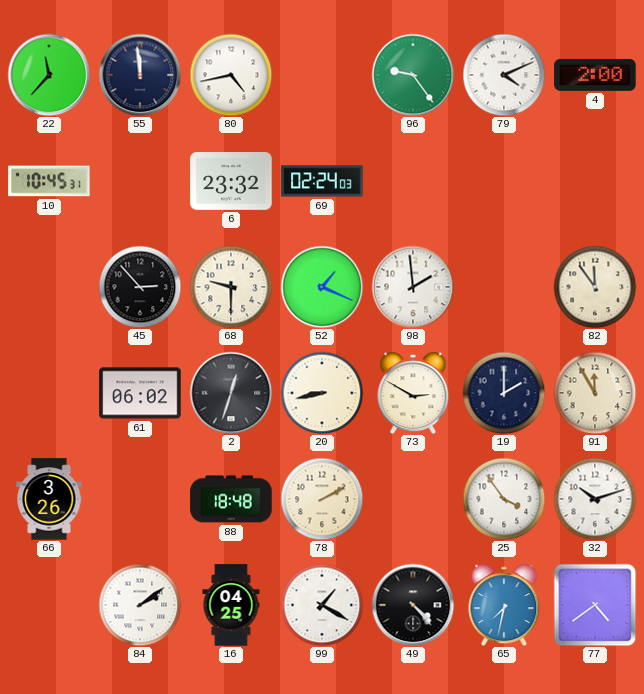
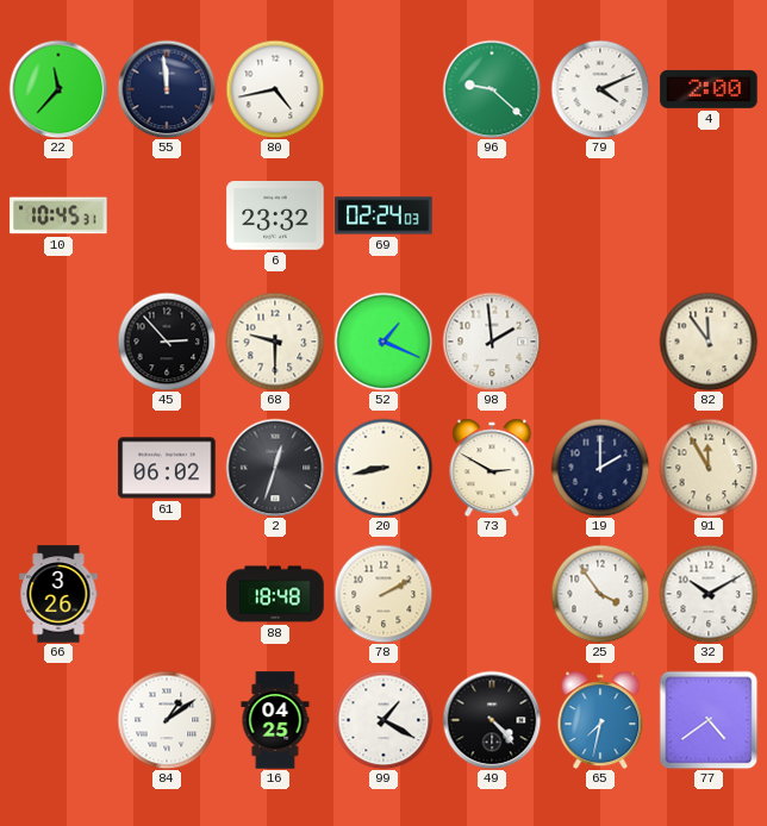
96: 9:24 -> 9:22 (492, 89)
32: 10:12 -> 10:10 (709, 594)
84: 2:09 -> 1:09 (167, 720)
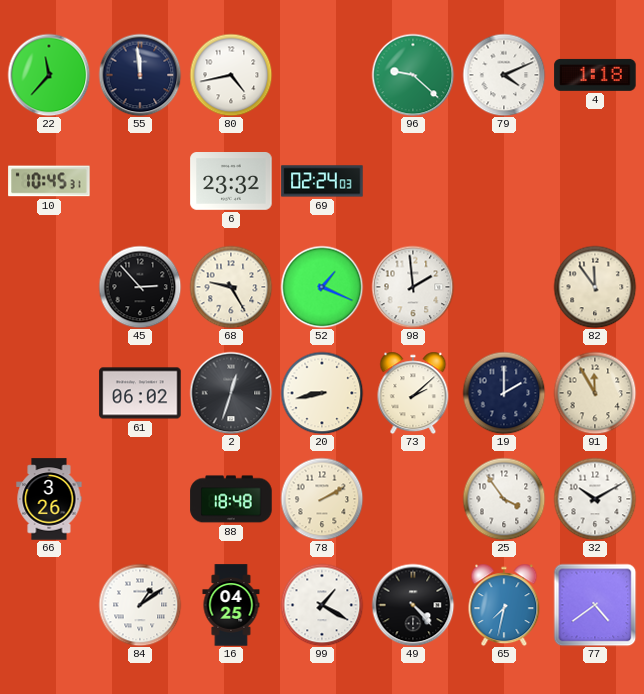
4: 2:00 -> 1:18 (595, 75)
68: 9:30 -> 9:25 (231, 287)
73: 2:50 -> 2:08 (413, 393)
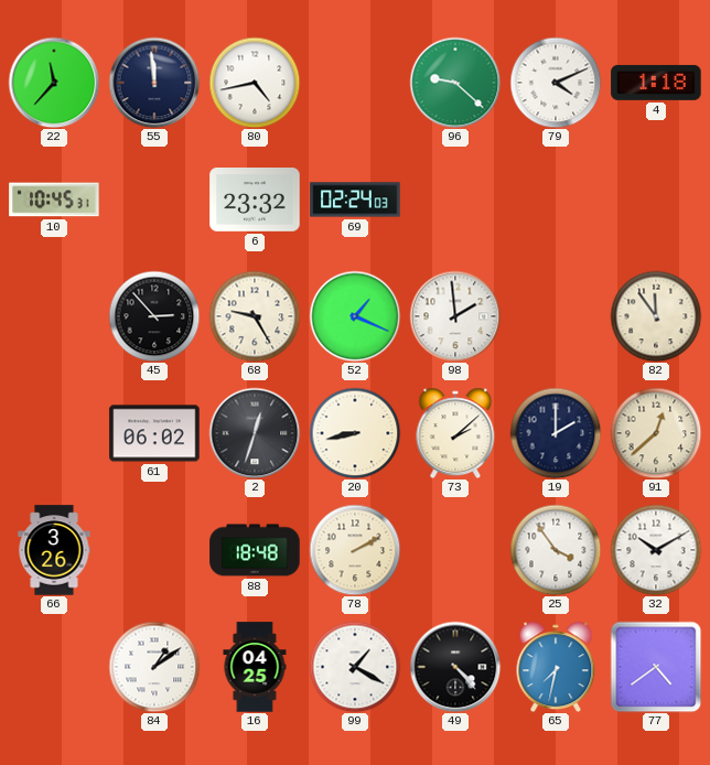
91: 11:55 -> 12:38 (656, 433)
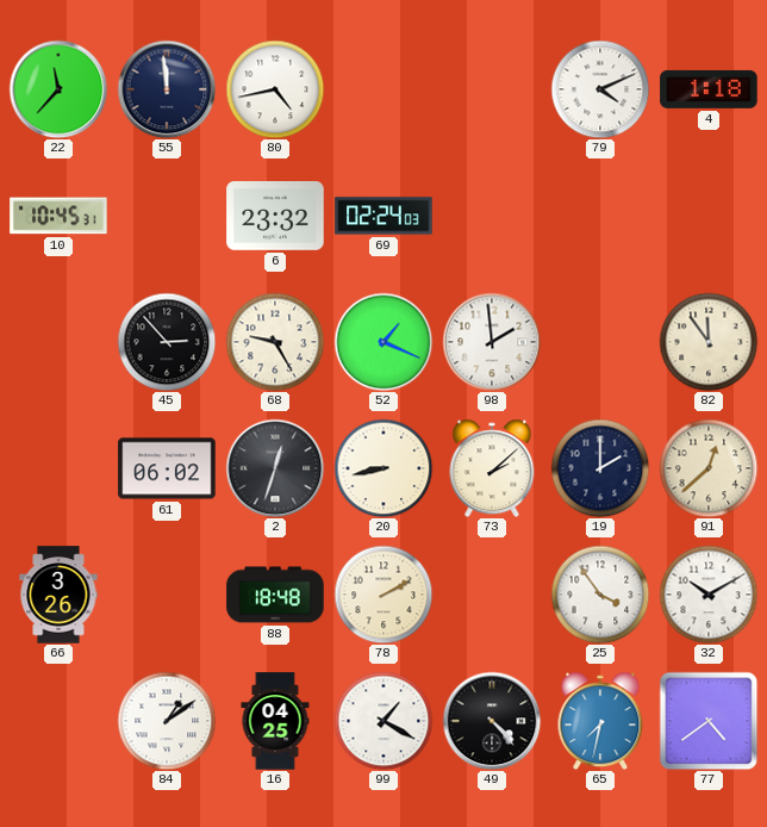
96: 9:22 -> none (455, 83)
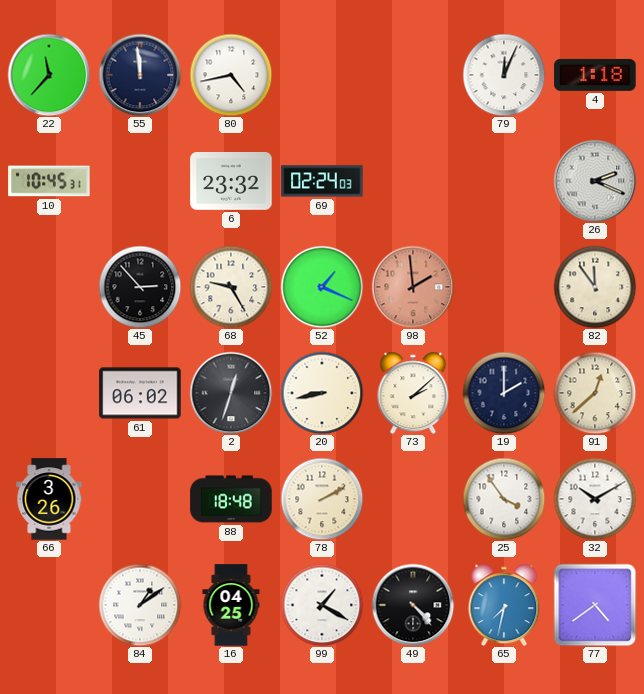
79: 4:11 -> 12:04 (504, 75)
26: none -> 2:19 (595, 181)
98 dial: white -> salmon (413, 287)
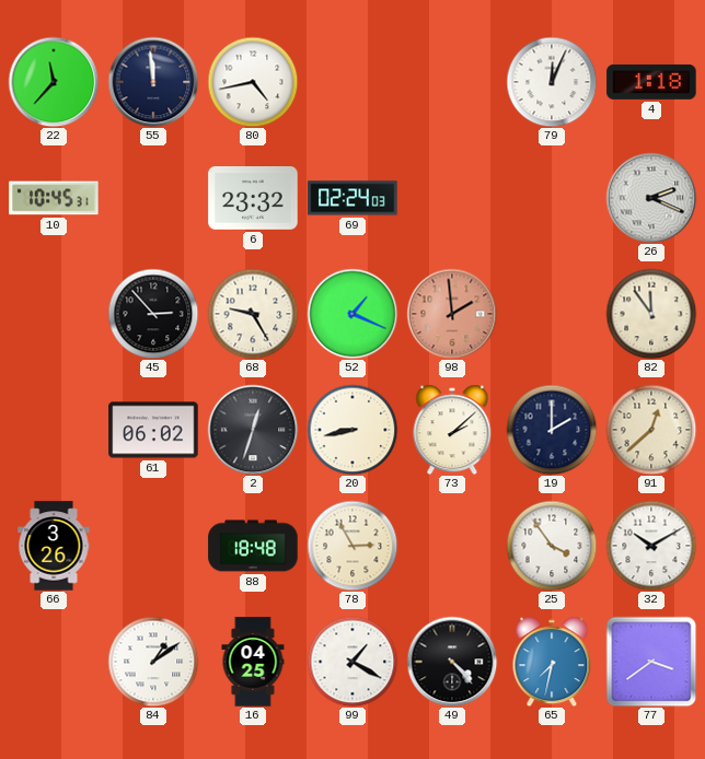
78: 2:10 -> 2:55 (352, 546)
77: 4:39 -> 3:39 (651, 662)
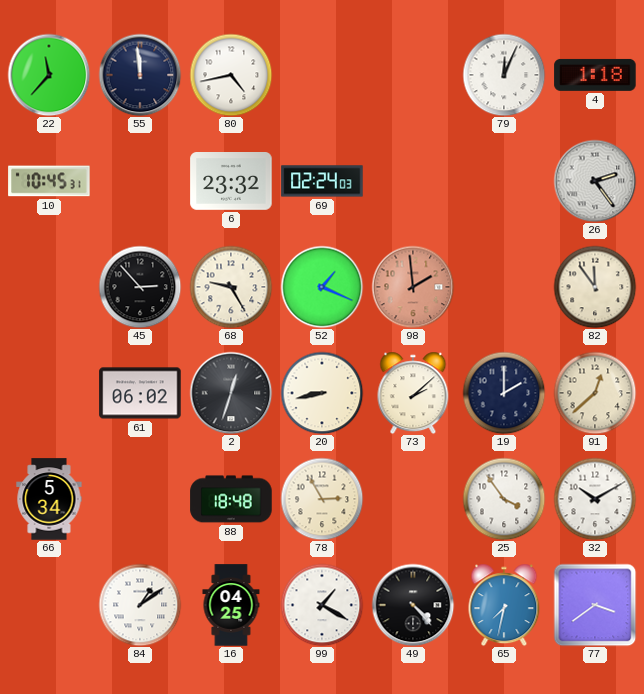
26: 2:19 -> 2:24 (595, 181)
66: 3:26 -> 5:34 (49, 499)
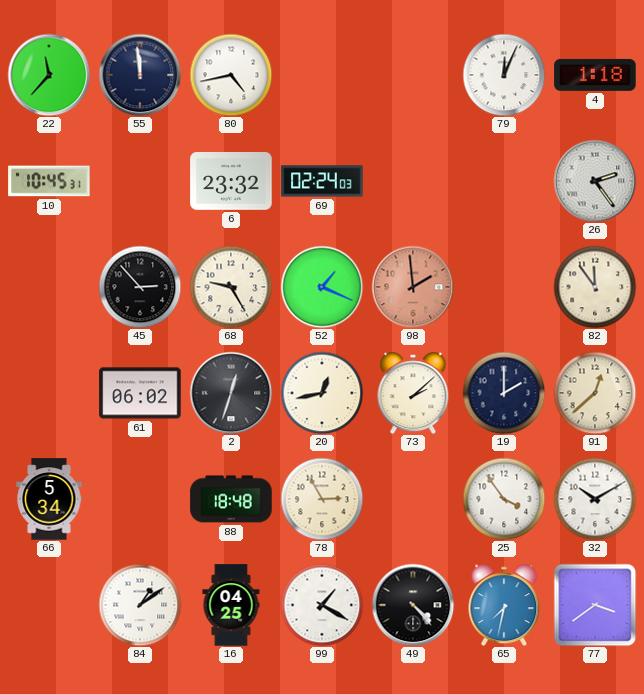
20: 8:43 -> 12:43 (322, 393)
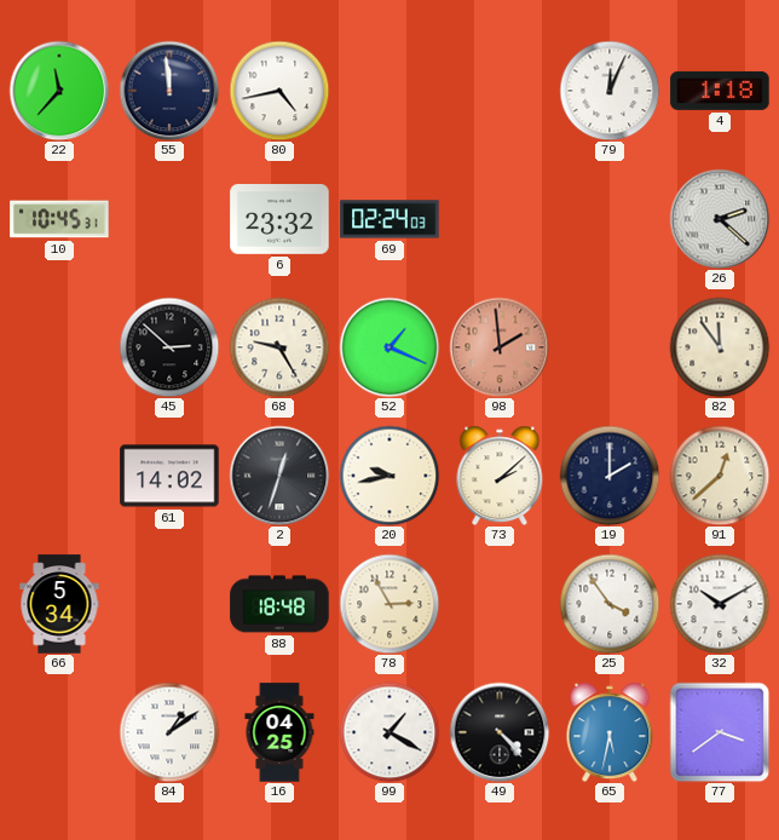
26: 2:24 -> 2:22 (720, 219)
45: 2:53 -> 2:52 (169, 347)
61: 06:02 -> 14:02 (169, 476)
20: 12:43 -> 9:43 (389, 476)
65: 7:32 -> 5:32 (610, 732)
